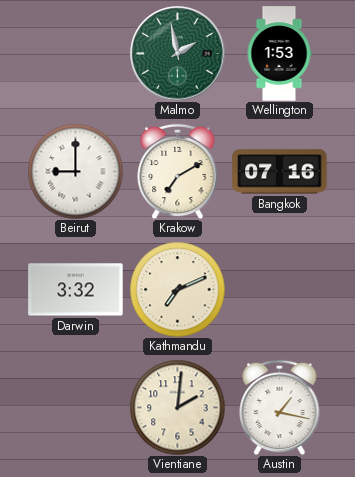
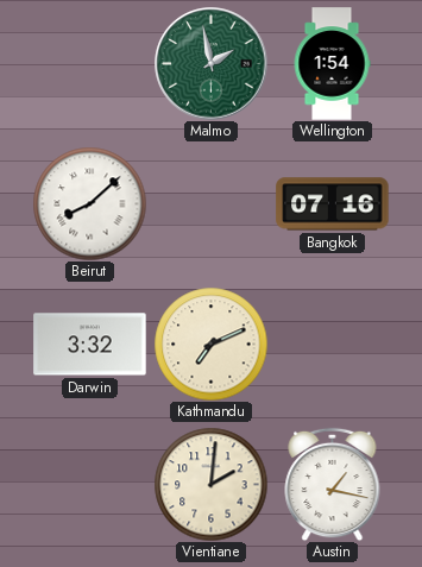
Wellington: 1:53 -> 1:54 (332, 64)
Beirut: 9:00 -> 8:08 (89, 203)
Krakow: 7:10 -> none (178, 171)
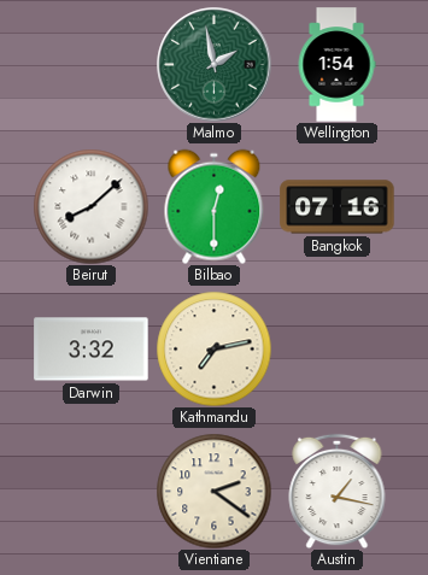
Bilbao: none -> 12:30 (215, 206)
Kathmandu: 7:11 -> 7:13 (213, 348)
Vientiane: 2:01 -> 2:21 (213, 491)
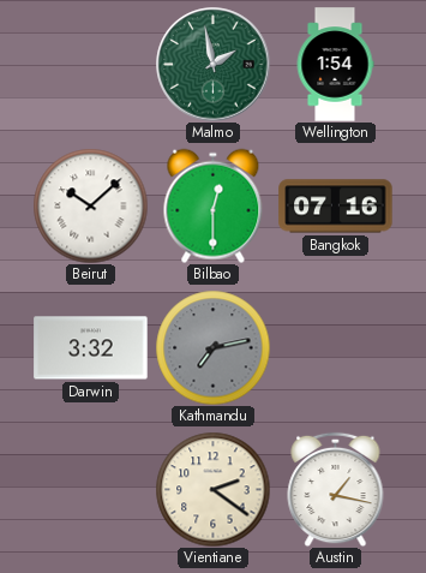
Beirut: 8:08 -> 10:08 (90, 205)
Kathmandu dial: cream -> grey (212, 347)
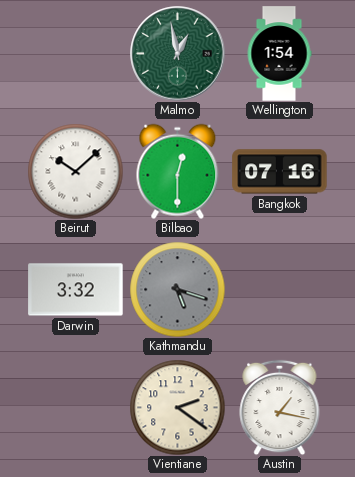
Malmo: 1:58 -> 12:58 (178, 54)
Kathmandu: 7:13 -> 5:18 (177, 289)
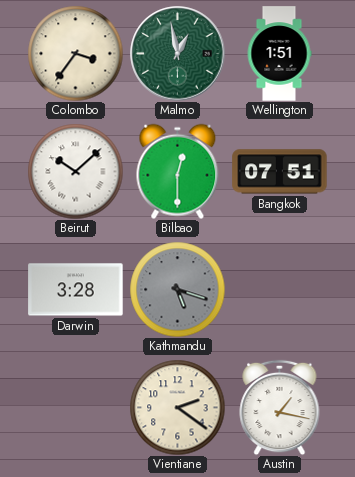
Colombo: none -> 3:36 (75, 53)
Wellington: 1:54 -> 1:51 (279, 54)
Bangkok: 07:16 -> 07:51 (280, 172)
Darwin: 3:32 -> 3:28 (76, 290)
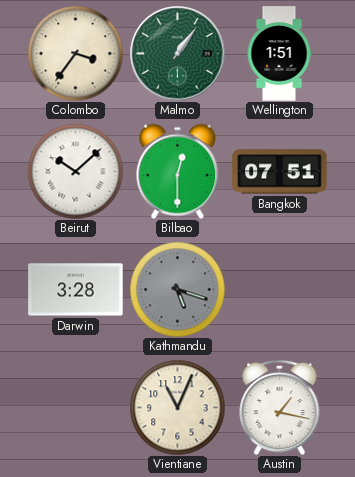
Malmo: 12:58 -> 1:06 (178, 54)
Vientiane: 2:21 -> 11:04 (177, 407)
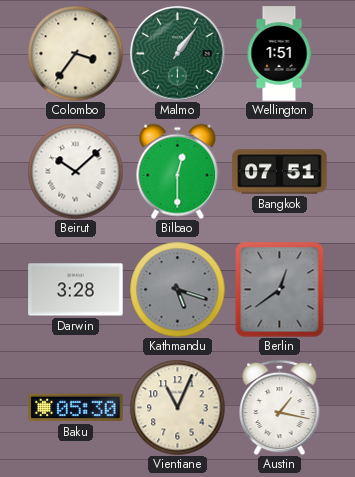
Berlin: none -> 12:39 (280, 289)
Baku: none -> 05:30 (76, 408)
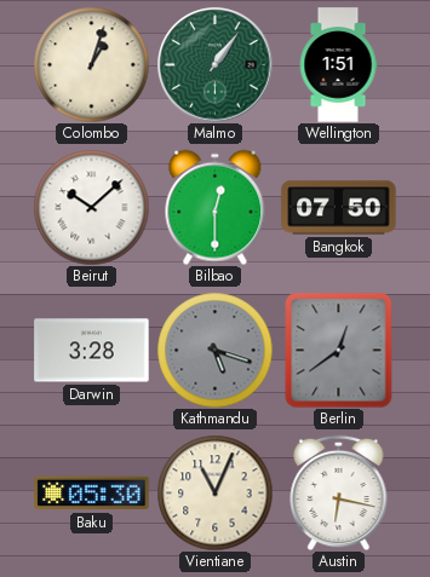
Colombo: 3:36 -> 1:03 (91, 64)
Bangkok: 07:51 -> 07:50 (339, 208)
Austin: 1:17 -> 6:17 (339, 492)
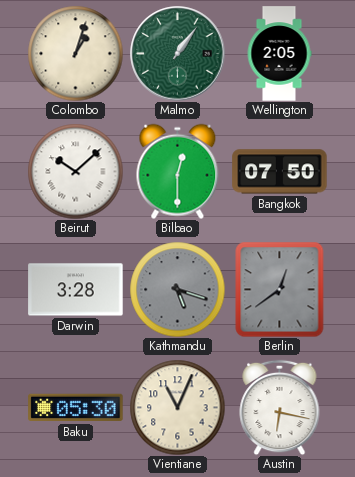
Wellington: 1:51 -> 2:05 (279, 54)
